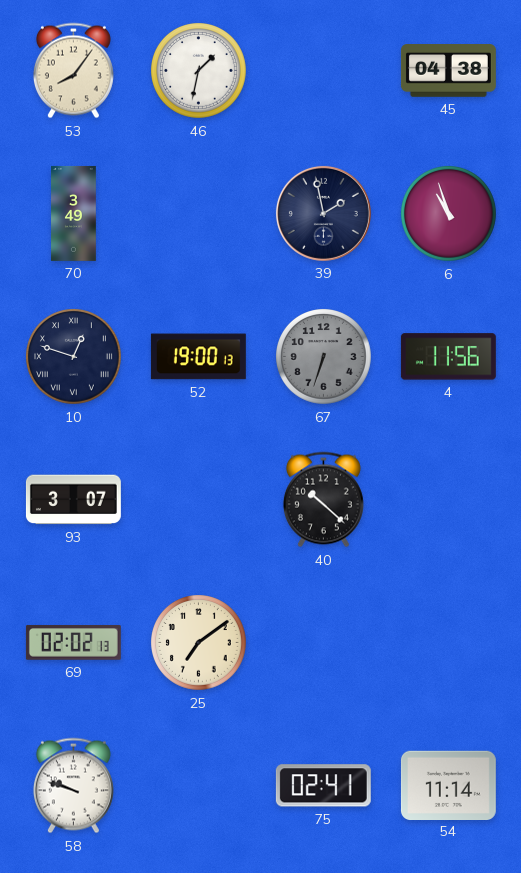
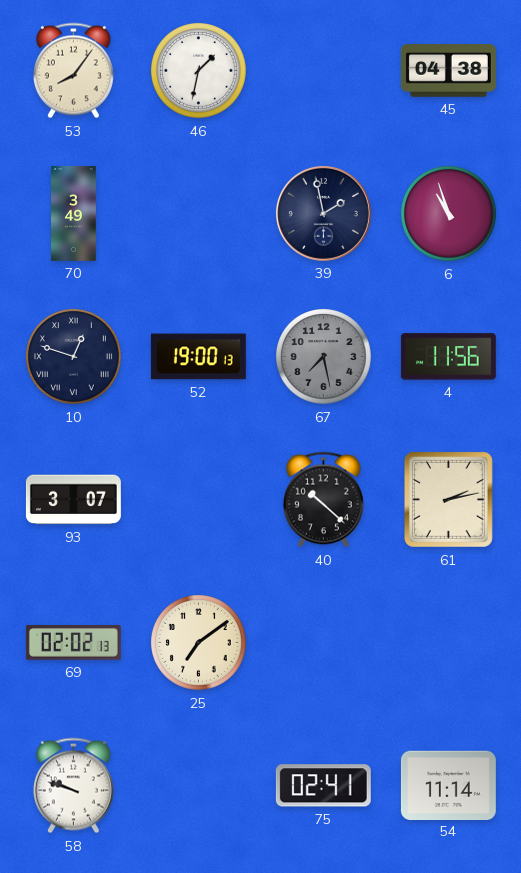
67: 6:33 -> 7:28 (324, 357)
61: none -> 2:13 (448, 499)
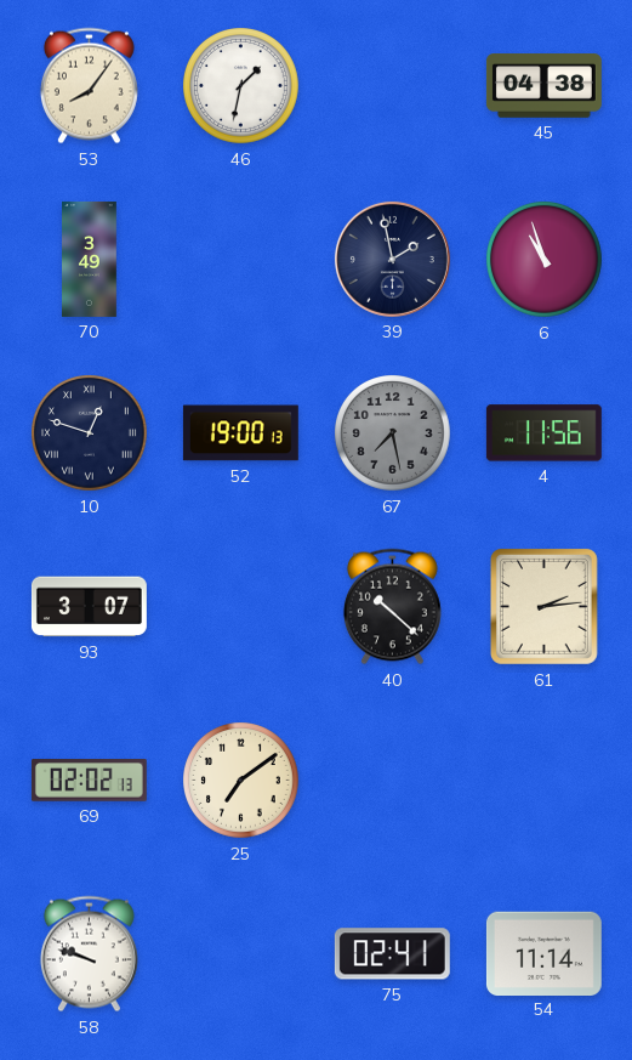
61: 2:13 -> 2:14 (543, 606)
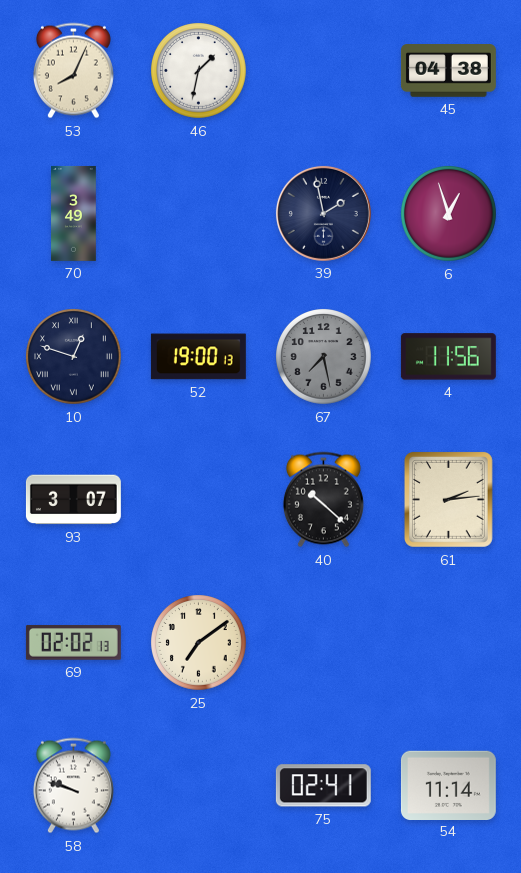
53: 8:06 -> 8:04 (73, 71)
6: 10:57 -> 12:57 (449, 214)
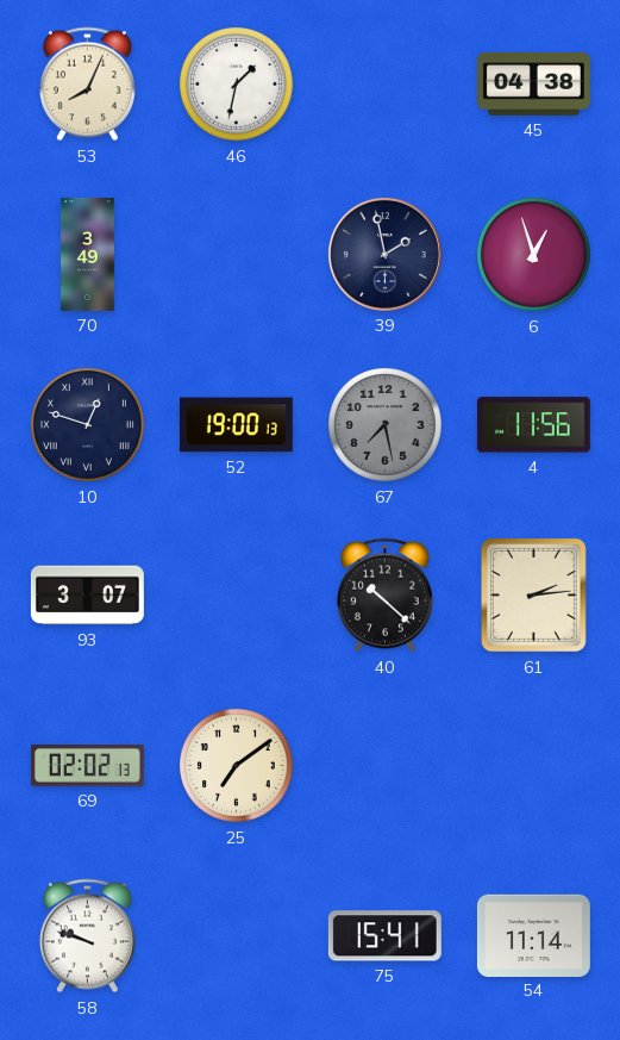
75: 02:41 -> 15:41 (384, 936)
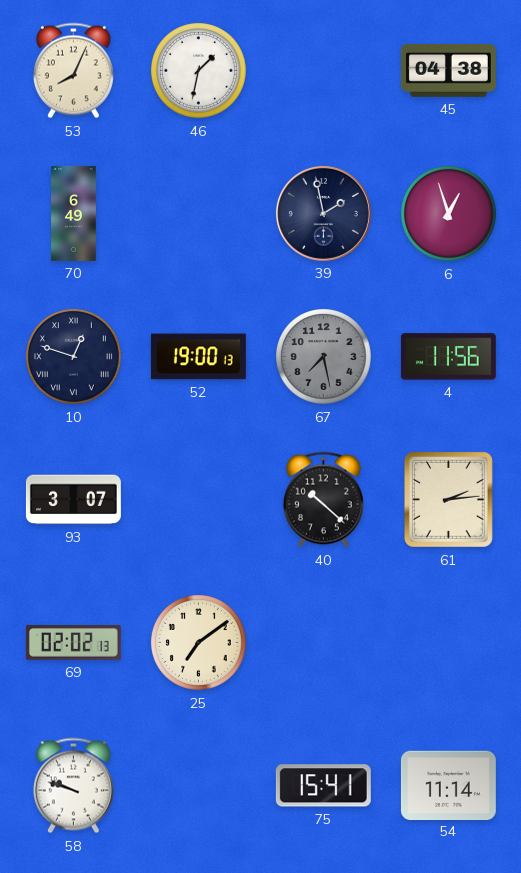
70: 3:49 -> 6:49 (74, 213)
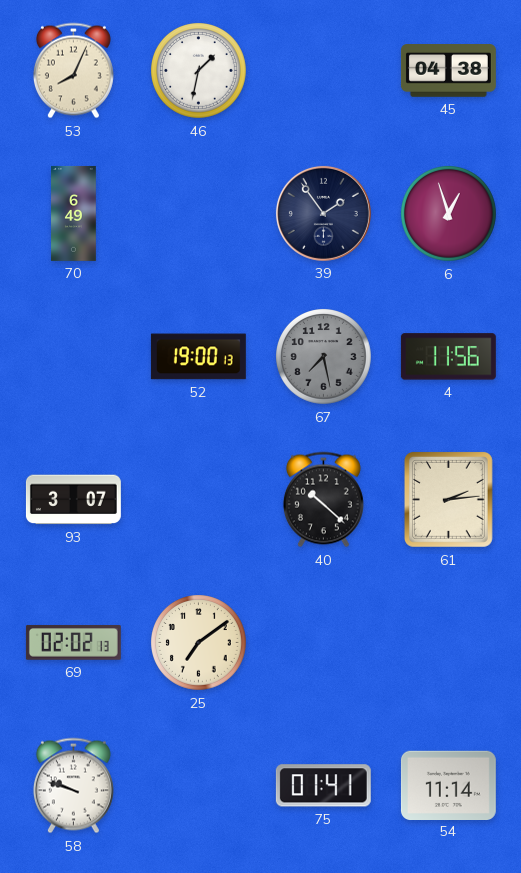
39: 1:58 -> 1:54 (323, 213)
10: 12:48 -> none (74, 357)
75: 15:41 -> 01:41 (323, 786)
